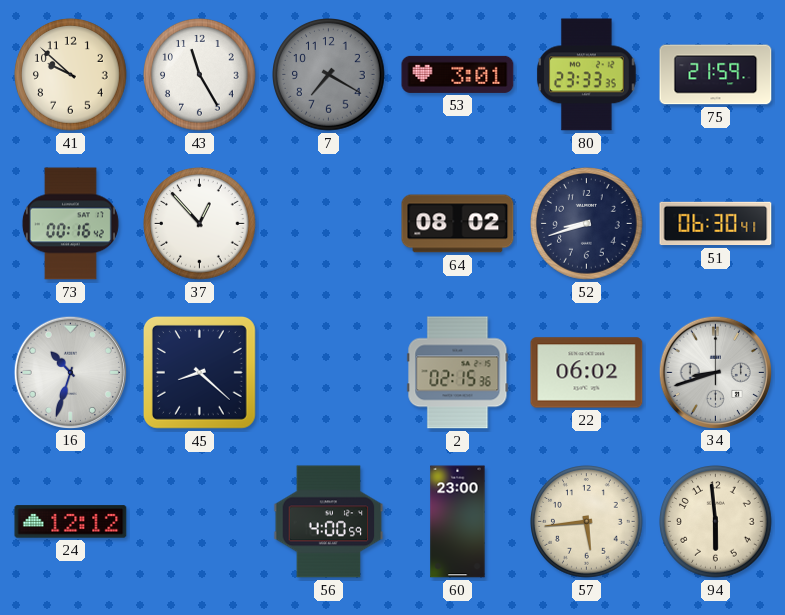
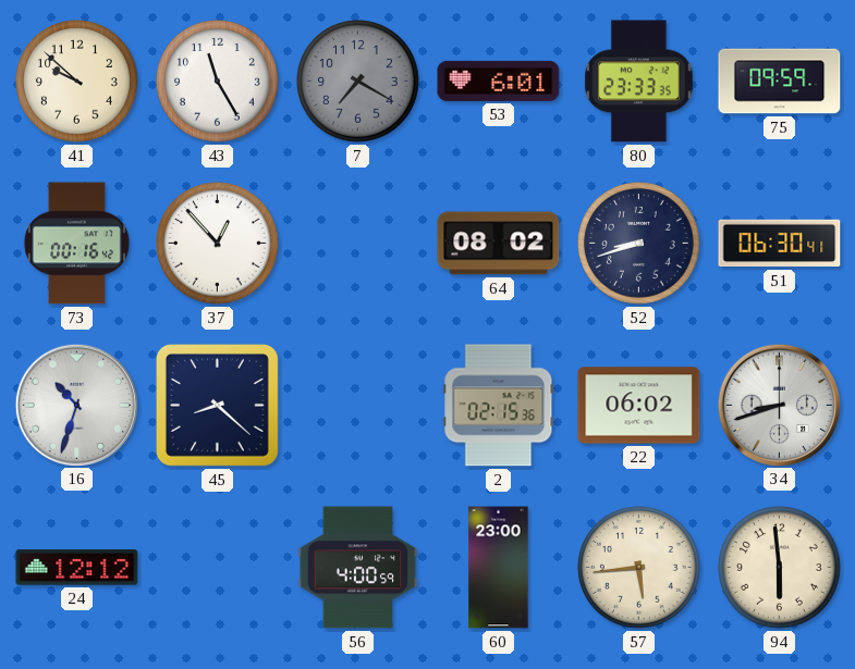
53: 3:01 -> 6:01 (499, 80)
75: 21:59 -> 09:59 (780, 82)
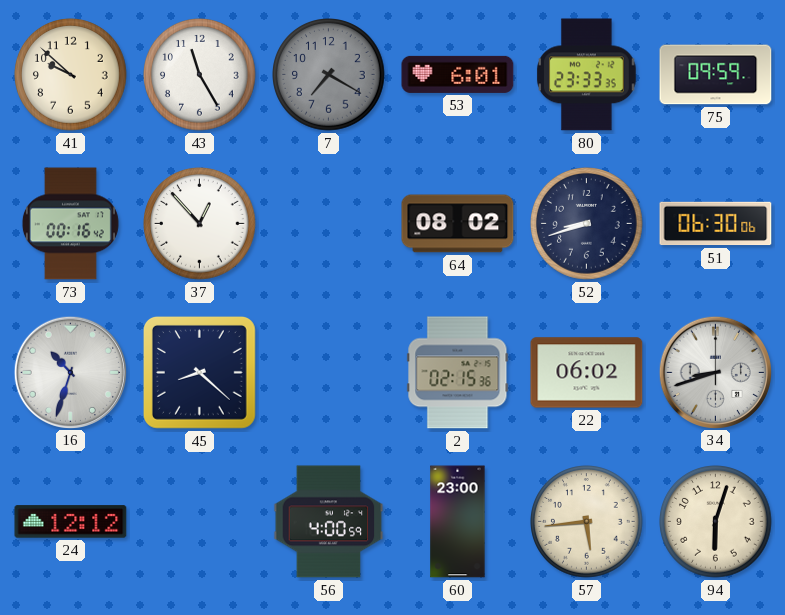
51: 06:30:41 -> 06:30:06 (716, 224)
94: 5:59 -> 6:03 (716, 522)
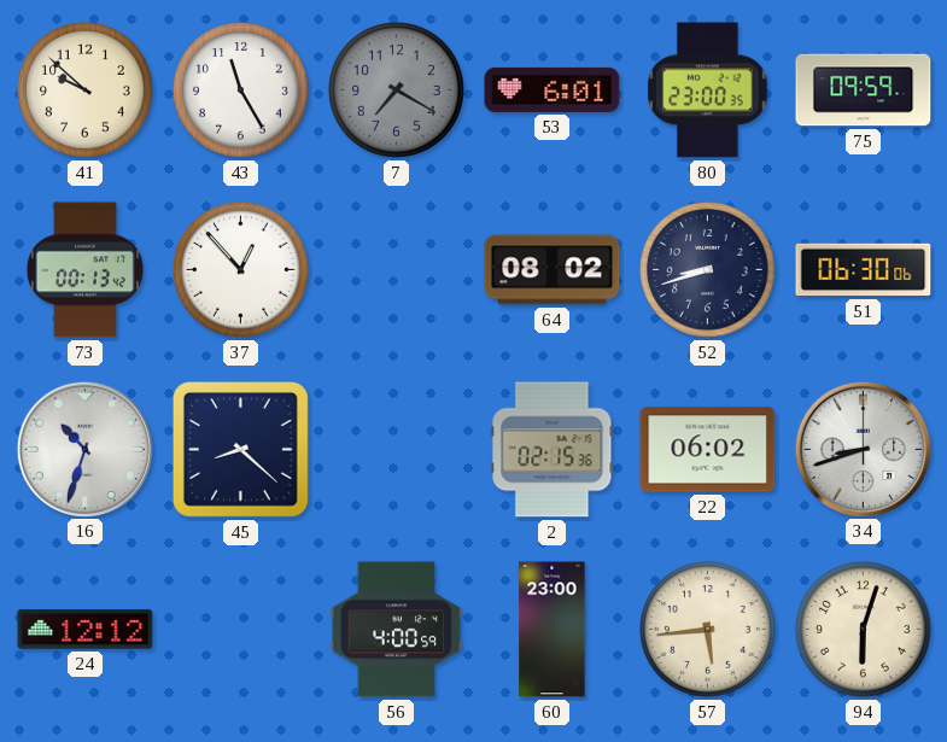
80: 23:33 -> 23:00 (708, 90)
73: 00:16 -> 00:13 (84, 270)
